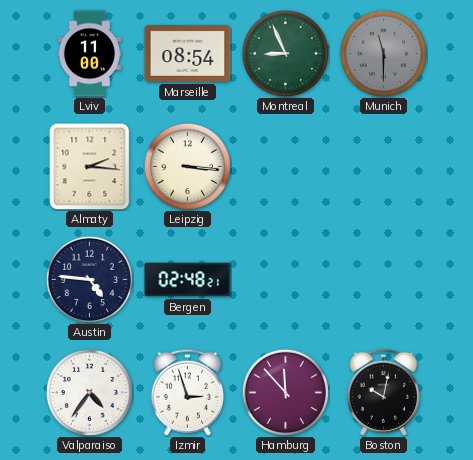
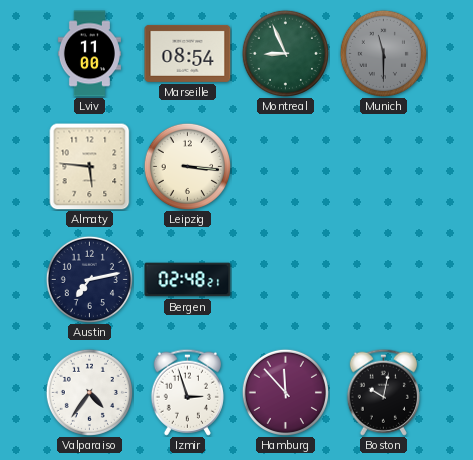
Almaty: 2:16 -> 5:46 (90, 166)
Austin: 4:46 -> 7:13 (89, 279)
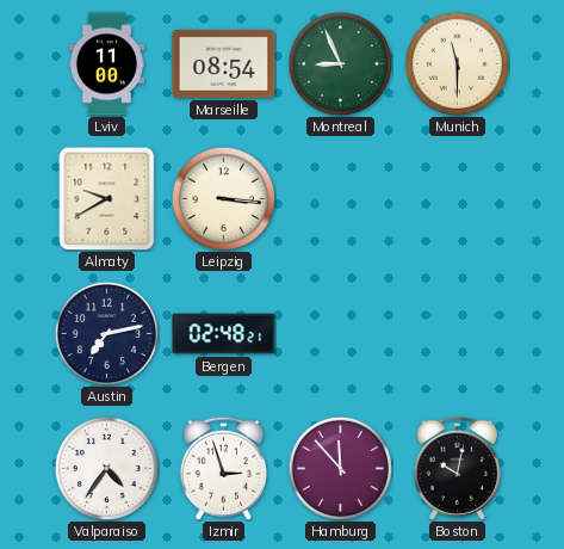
Munich dial: grey -> cream (457, 63)
Almaty: 5:46 -> 9:40 (107, 198)
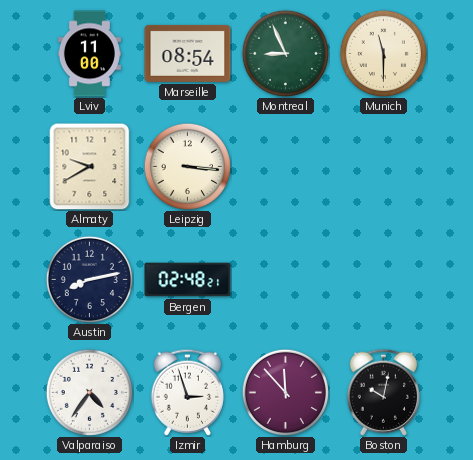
Austin: 7:13 -> 8:13 (89, 279)
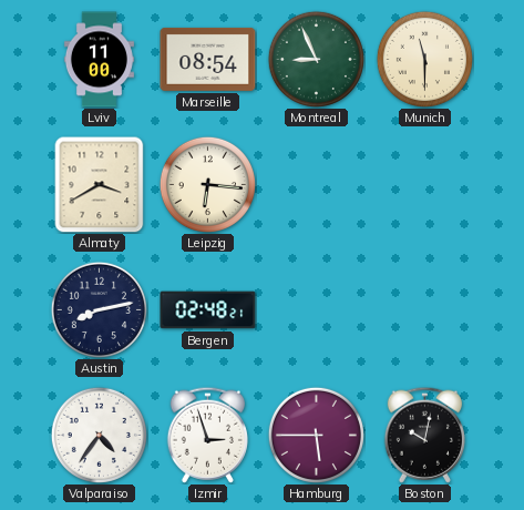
Almaty: 9:40 -> 3:40 (100, 184)
Leipzig: 3:16 -> 6:16 (207, 184)
Hamburg: 11:53 -> 5:45 (316, 435)
